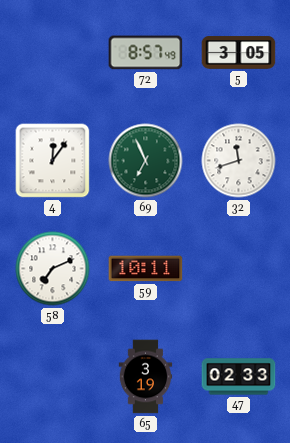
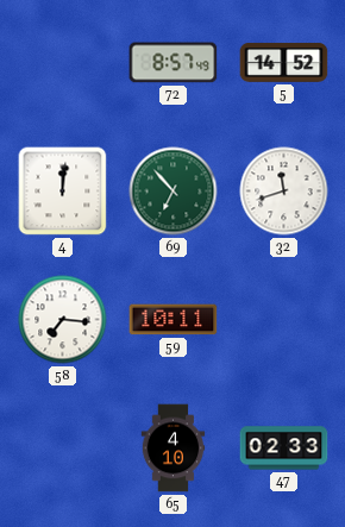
5: 3:05 -> 14:52 (284, 63)
4: 12:06 -> 12:01 (63, 192)
69: 6:56 -> 6:53 (174, 192)
58: 7:11 -> 7:16 (63, 320)
65: 3:19 -> 4:10 (174, 448)
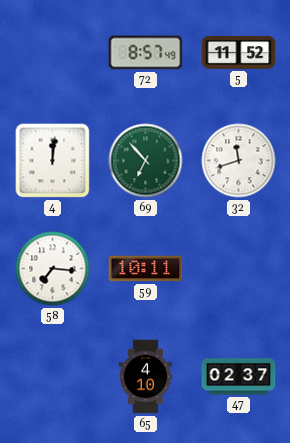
5: 14:52 -> 11:52 (239, 53)
47: 02:33 -> 02:37 (239, 377)
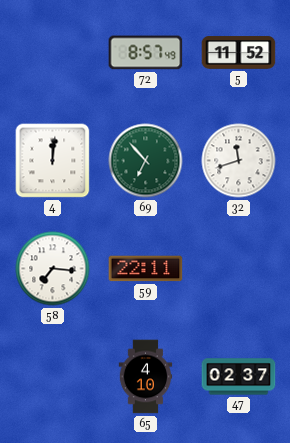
59: 10:11 -> 22:11 (146, 269)
